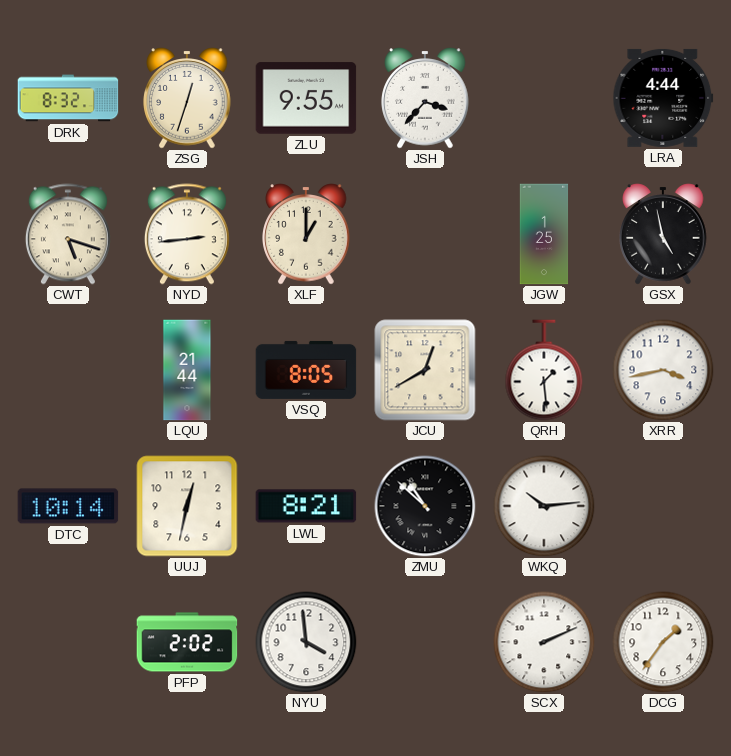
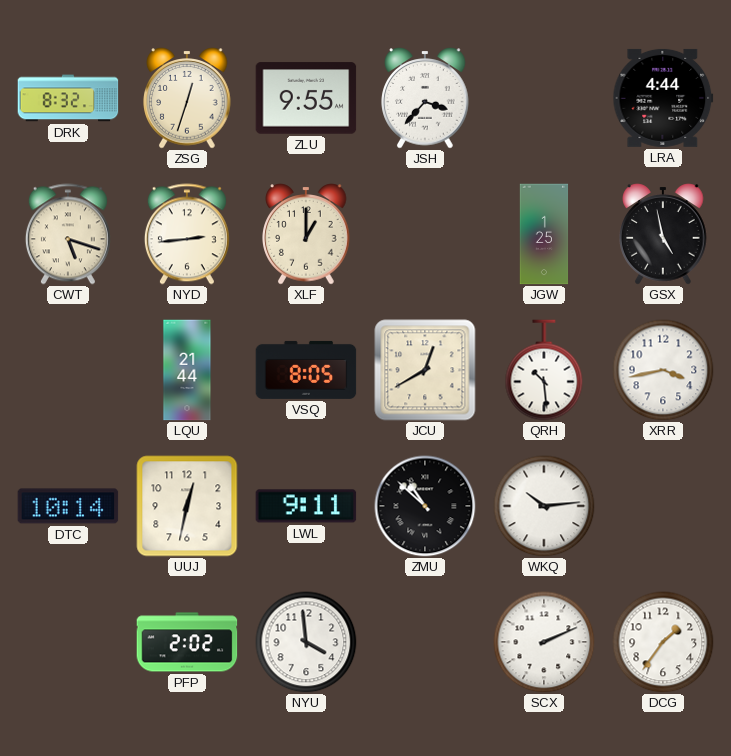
QRH: 1:29 -> 10:29 (544, 370)
LWL: 8:21 -> 9:11 (306, 506)
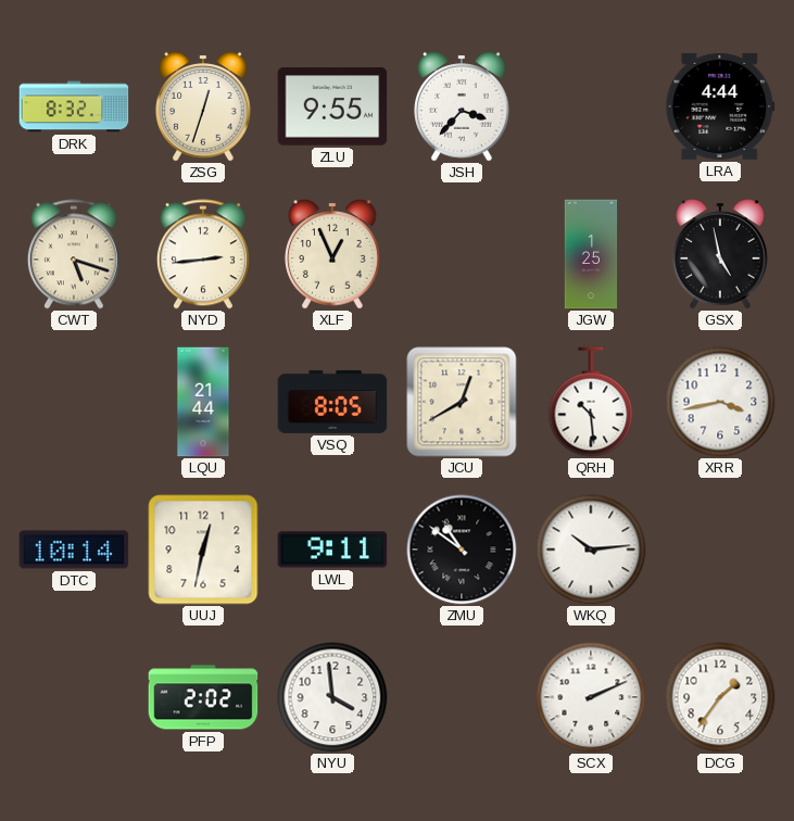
XLF: 1:00 -> 12:56 (332, 254)
ZMU: 10:52 -> 10:51 (462, 550)
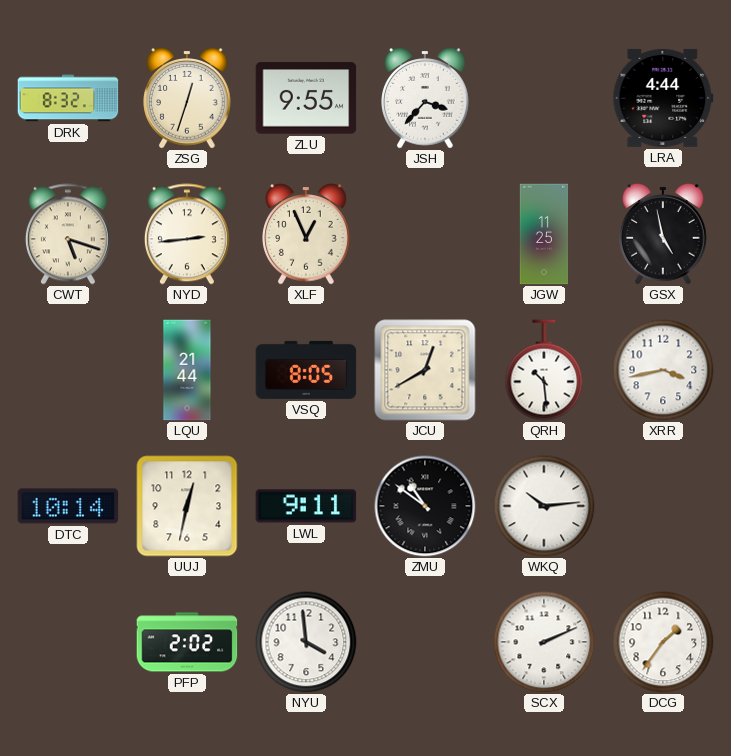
JGW: 1:25 -> 11:25 (544, 234)
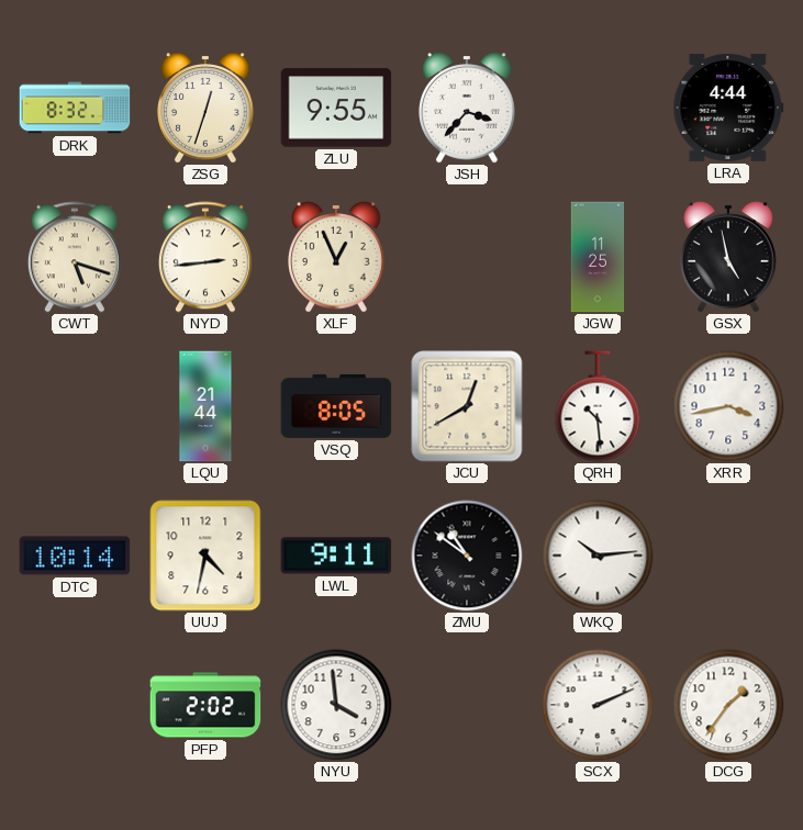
UUJ: 12:32 -> 4:32 (205, 556)
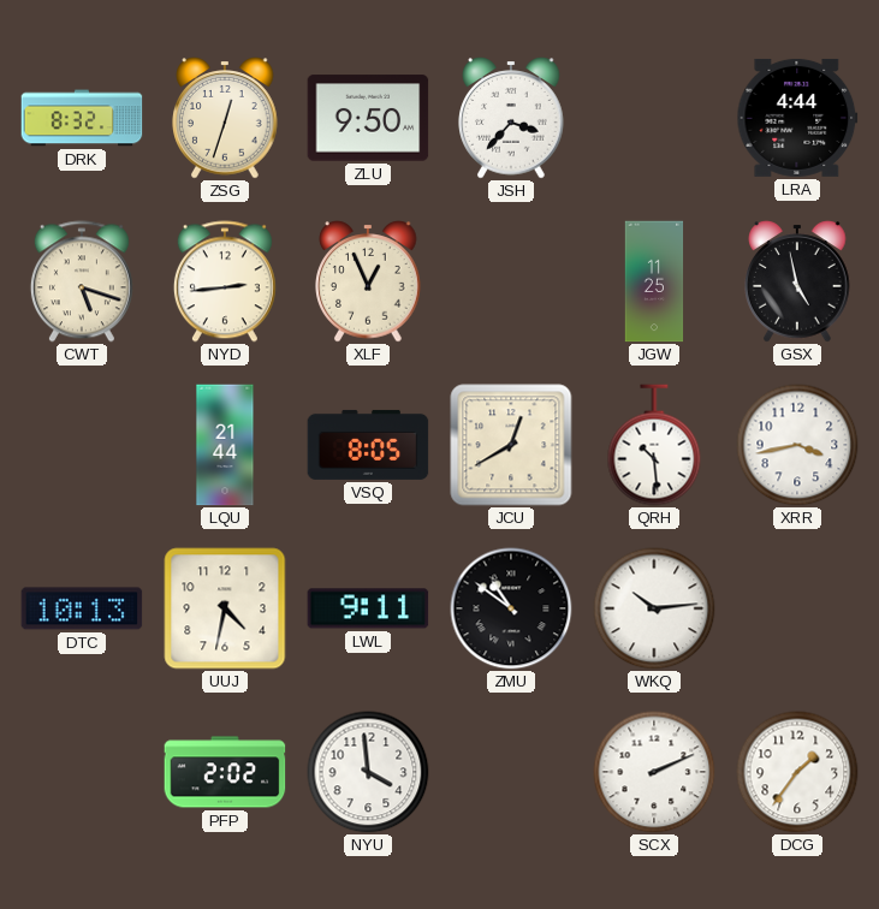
ZLU: 9:55 -> 9:50 (368, 118)
DTC: 10:14 -> 10:13 (82, 608)
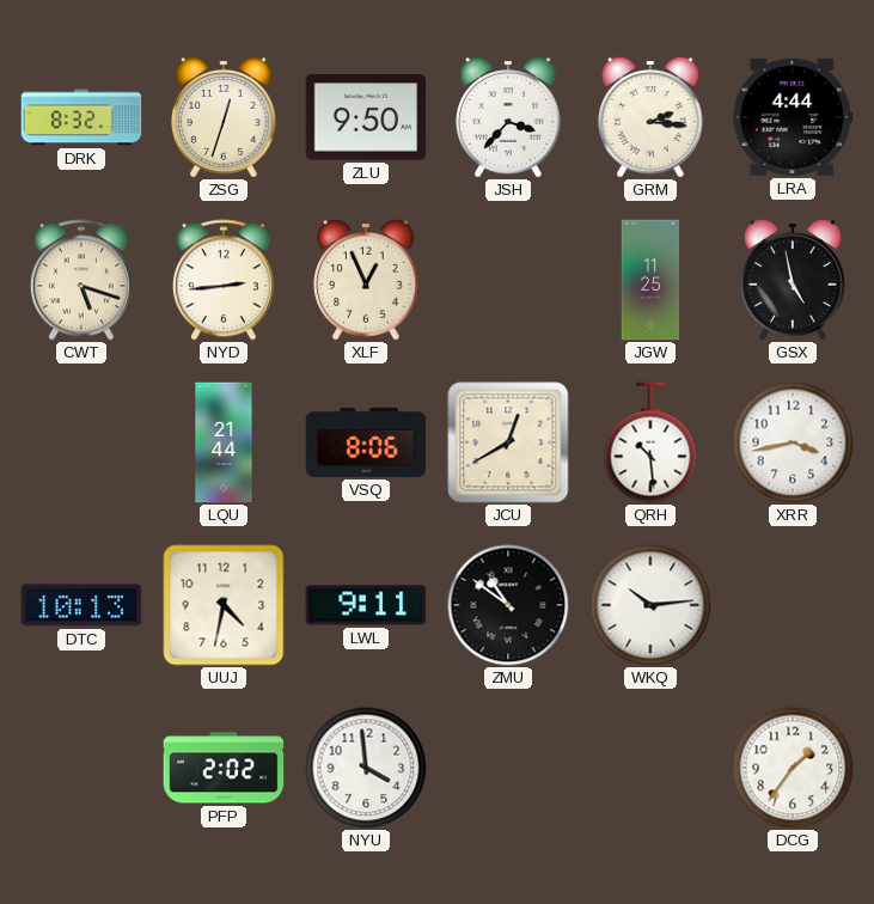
GRM: none -> 2:16 (650, 117)
VSQ: 8:05 -> 8:06 (366, 442)
SCX: 2:11 -> none (654, 772)
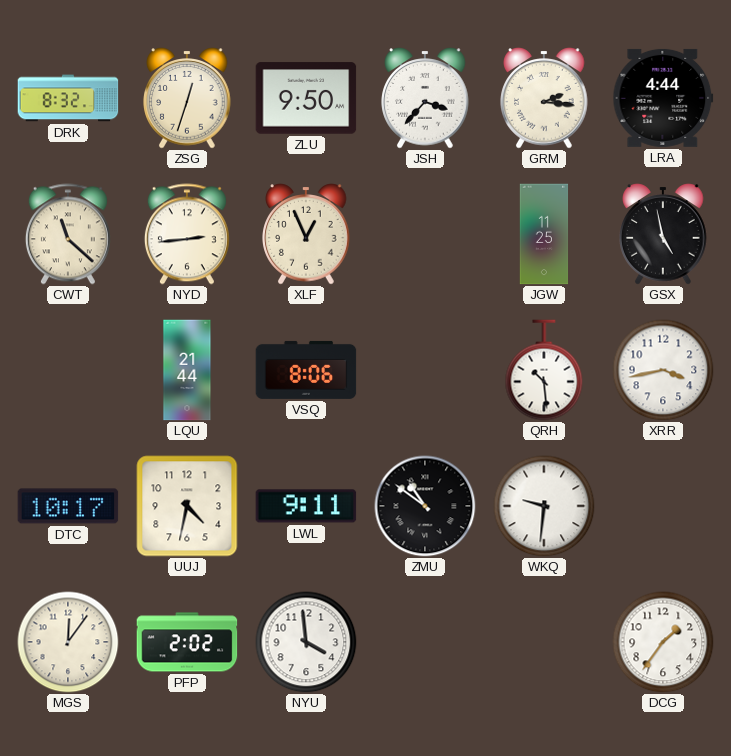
CWT: 5:18 -> 11:22 (68, 234)
JCU: 12:40 -> none (508, 442)
DTC: 10:13 -> 10:17 (68, 506)
WKQ: 10:14 -> 9:31 (544, 506)
MGS: none -> 12:06 (68, 642)
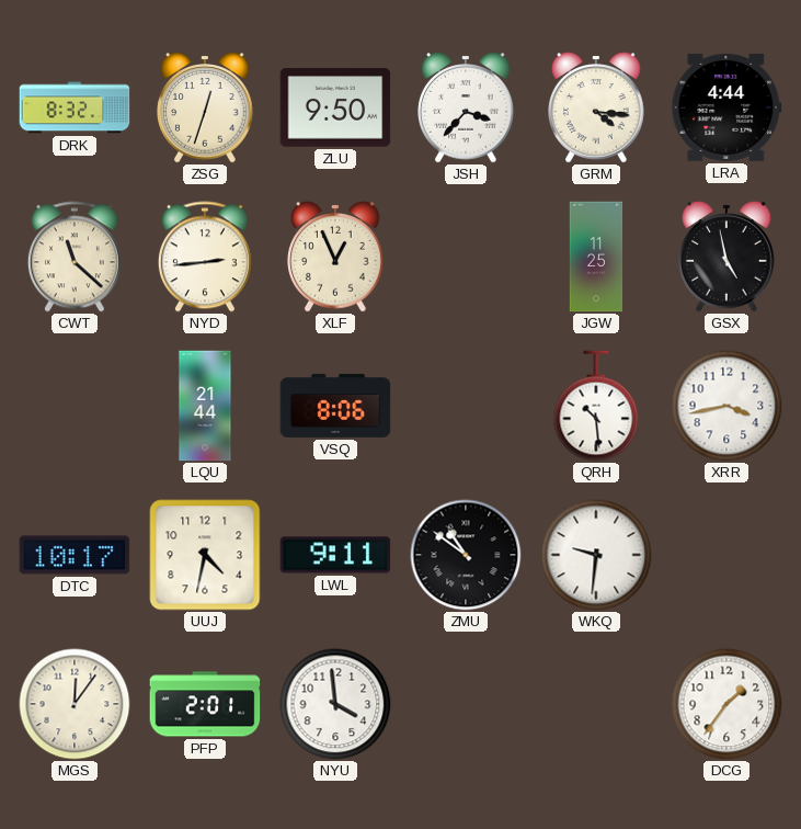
GRM: 2:16 -> 4:16 (596, 107)
PFP: 2:02 -> 2:01 (205, 704)
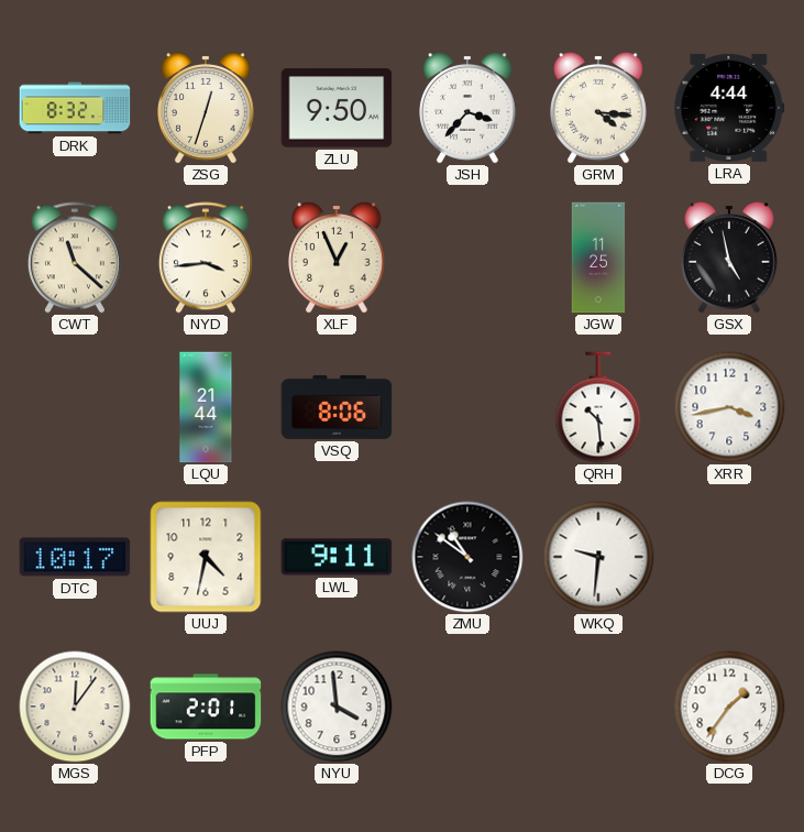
NYD: 2:44 -> 3:44 (206, 258)
